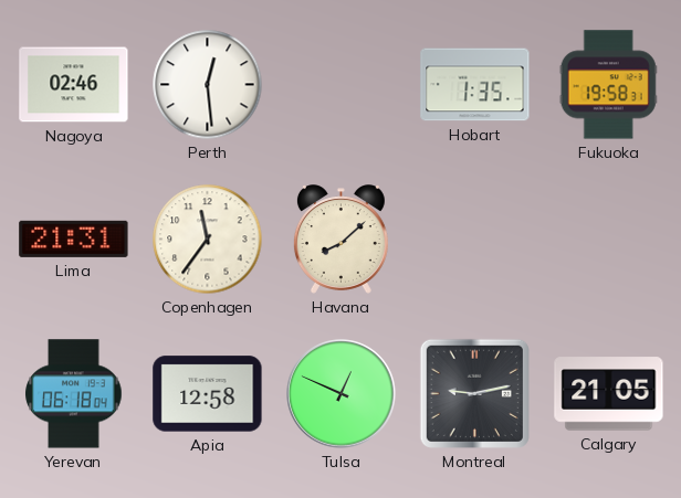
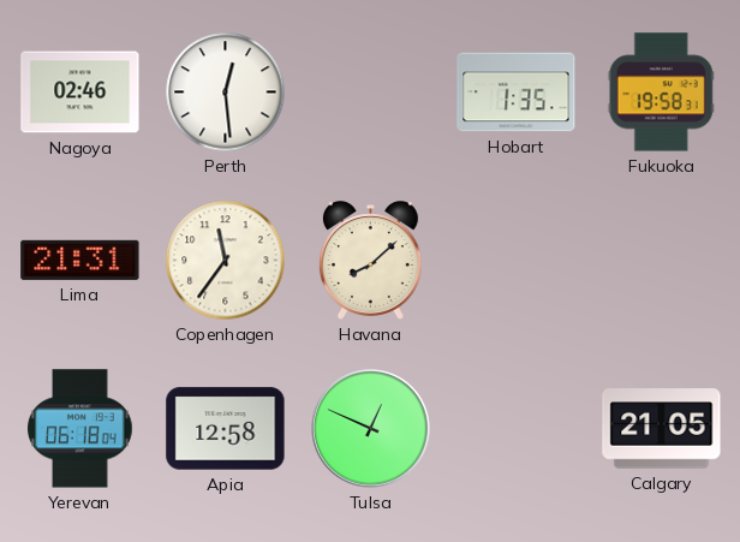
Montreal: 9:13 -> none (474, 393)
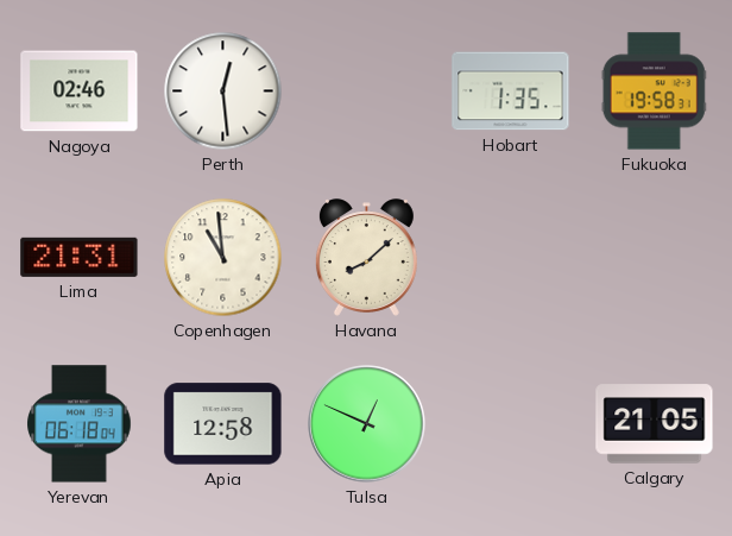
Copenhagen: 11:36 -> 10:59 (223, 258)
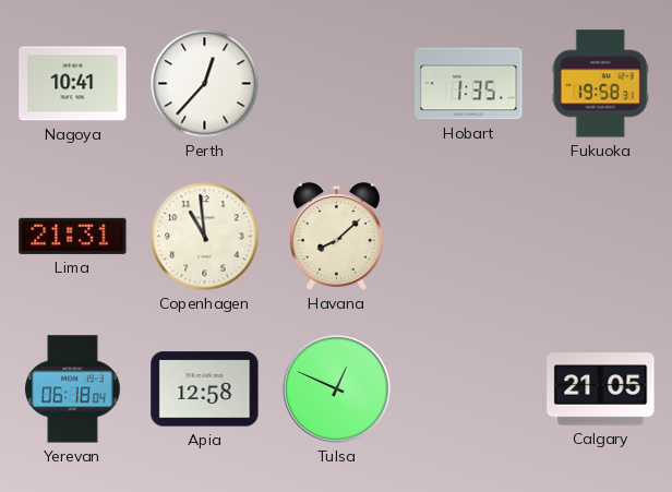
Nagoya: 02:46 -> 10:41 (73, 84)
Perth: 12:29 -> 12:37 (205, 84)
